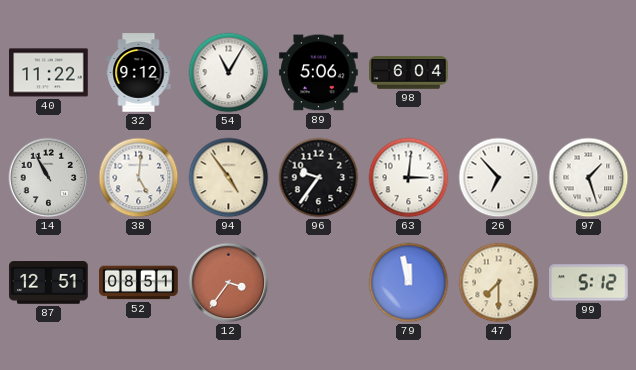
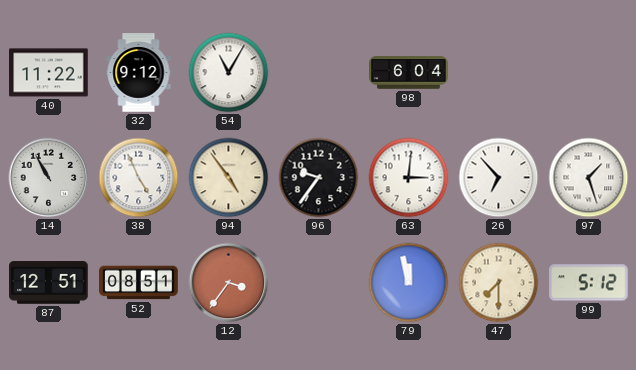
89: 5:06 -> none (319, 73)
38: 5:01 -> 4:56 (139, 178)
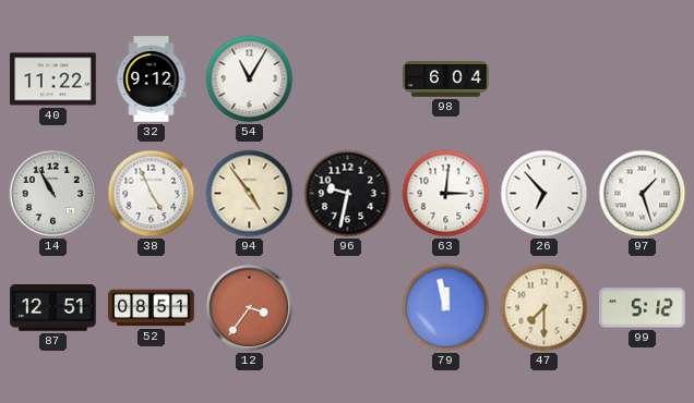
96: 9:36 -> 9:32 (348, 194)
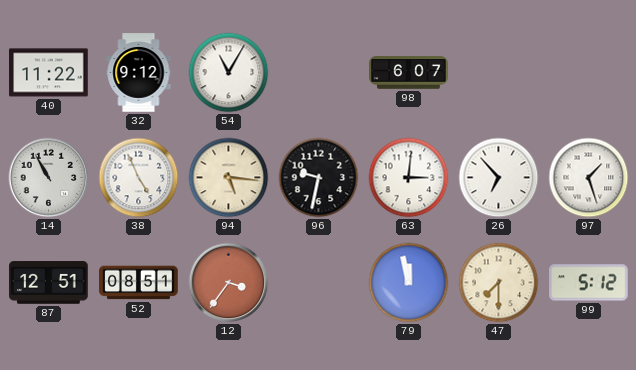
98: 6:04 -> 6:07 (409, 73)
94: 4:54 -> 5:16 (229, 178)
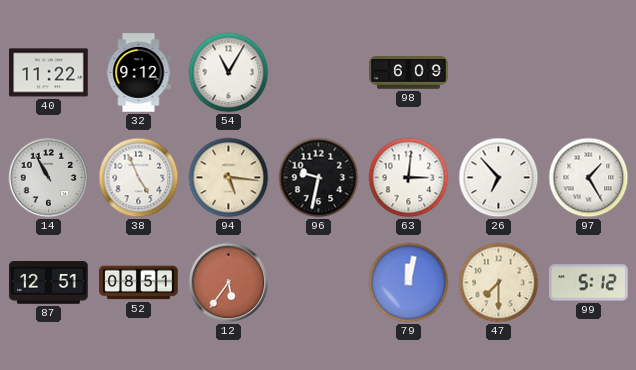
98: 6:07 -> 6:09 (409, 73)
97: 1:27 -> 1:25 (589, 178)
12: 3:36 -> 5:36 (229, 283)
79: 11:58 -> 12:02 (409, 283)
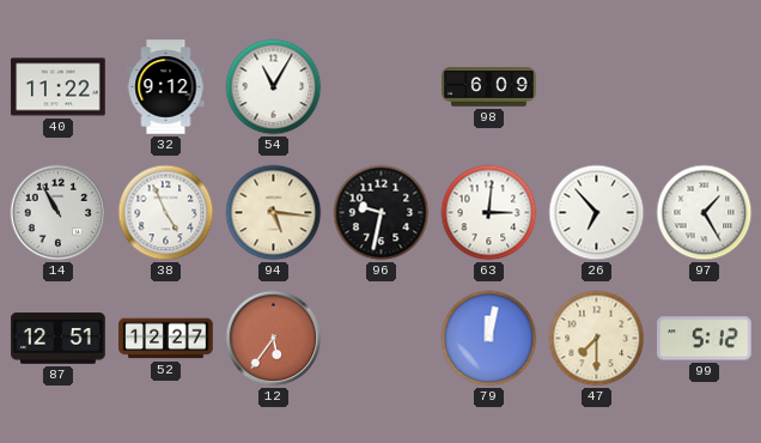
52: 08:51 -> 12:27 (166, 339)
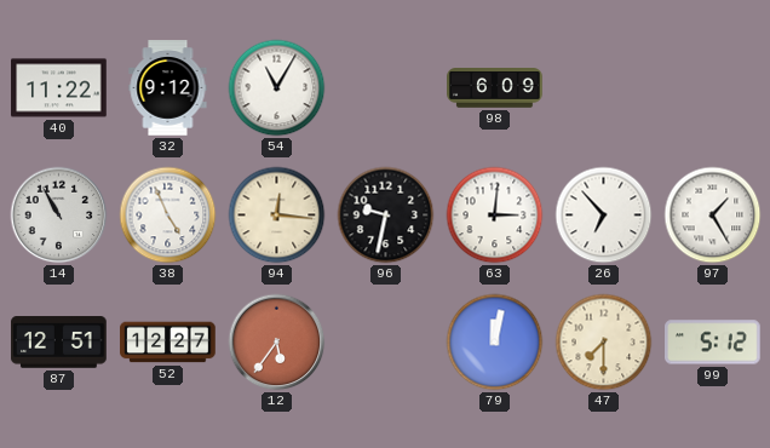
94: 5:16 -> 12:16 (277, 216)
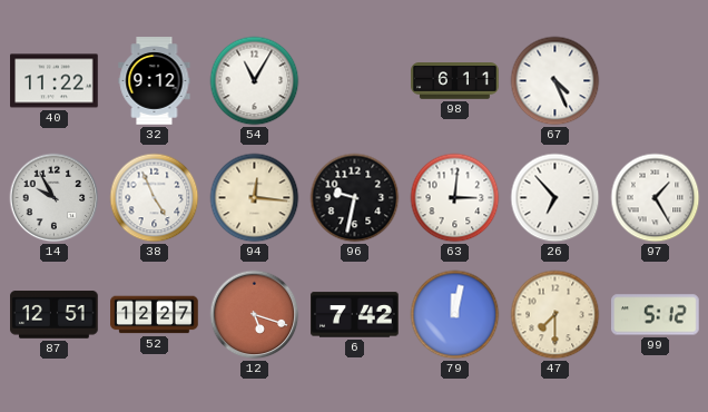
98: 6:09 -> 6:11 (455, 81)
67: none -> 4:26 (555, 81)
14: 10:55 -> 9:55 (55, 198)
12: 5:36 -> 5:18 (255, 315)
6: none -> 7:42 (355, 315)
